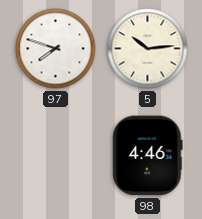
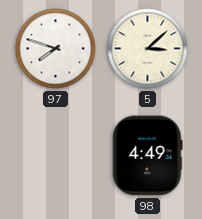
5: 10:14 -> 3:08 (148, 49)
98: 4:46 -> 4:49 (148, 156)
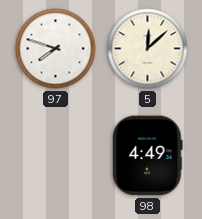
5: 3:08 -> 12:08 (148, 49)
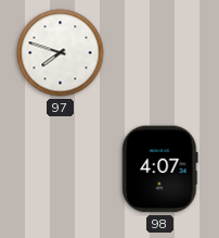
5: 12:08 -> none (148, 49)
98: 4:49 -> 4:07 (160, 170)
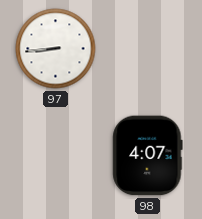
97: 7:48 -> 8:44 (56, 49)
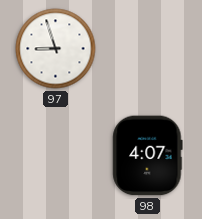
97: 8:44 -> 8:57 (56, 49)
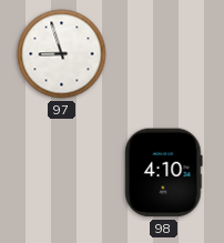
98: 4:07 -> 4:10 (164, 173)
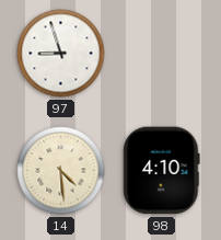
14: none -> 4:29 (61, 171)
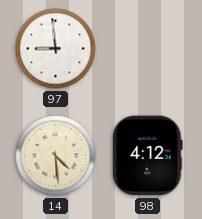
97: 8:57 -> 8:59 (56, 49)
98: 4:10 -> 4:12 (148, 156)
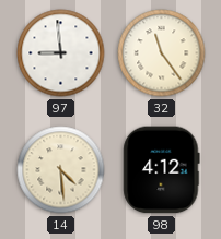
32: none -> 11:24 (162, 53)
